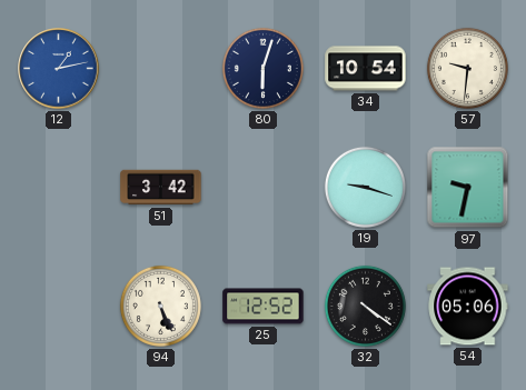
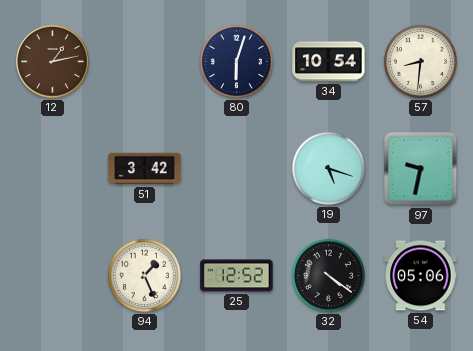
12 dial: blue -> brown (53, 62)
57: 9:31 -> 8:31 (420, 61)
19: 9:18 -> 5:18 (328, 168)
94: 5:26 -> 1:26 (144, 275)
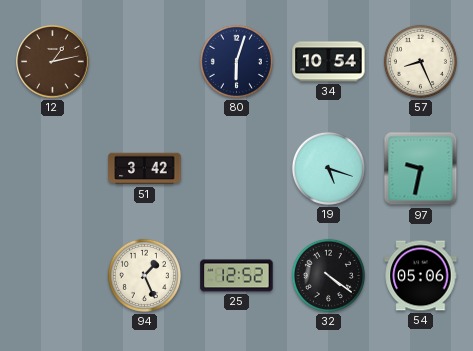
57: 8:31 -> 8:26 (420, 61)
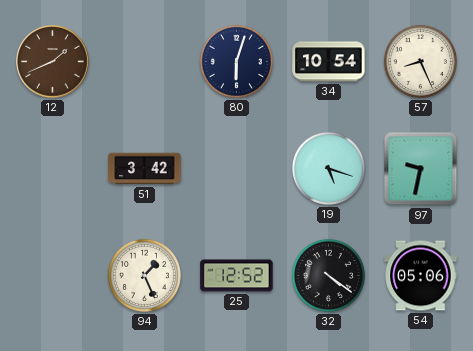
12: 1:13 -> 1:41 (53, 62)
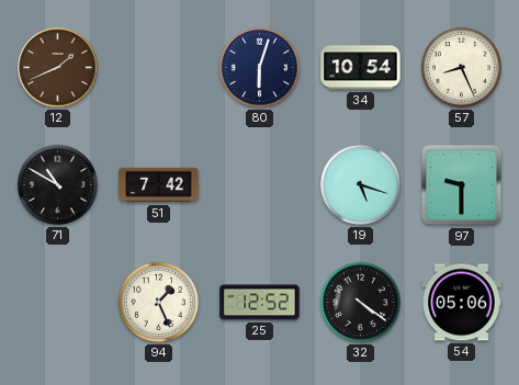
71: none -> 10:50 (57, 184)
51: 3:42 -> 7:42 (159, 185)
97: 9:32 -> 9:30 (462, 185)
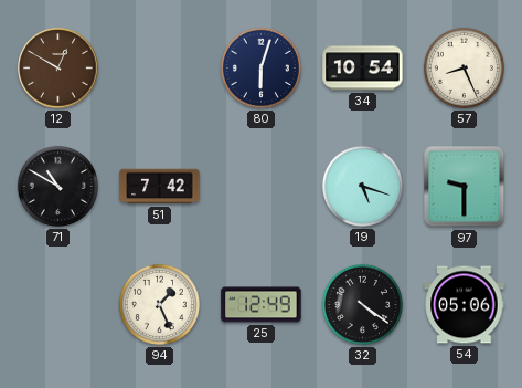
12: 1:41 -> 12:50 (58, 69)
25: 12:52 -> 12:49 (262, 305)
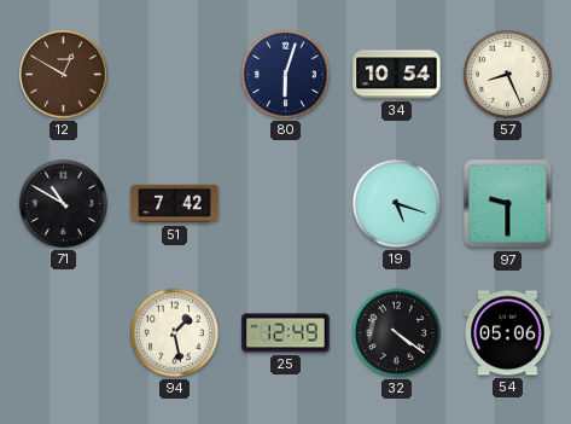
94: 1:26 -> 1:28 (174, 332)
